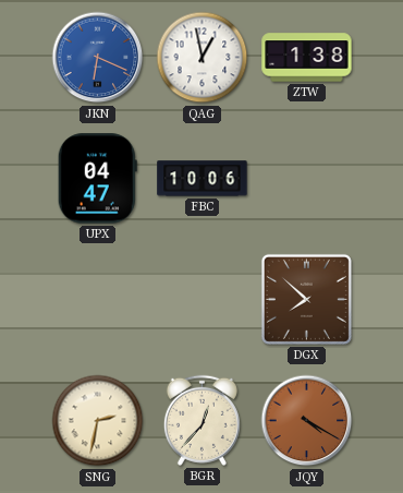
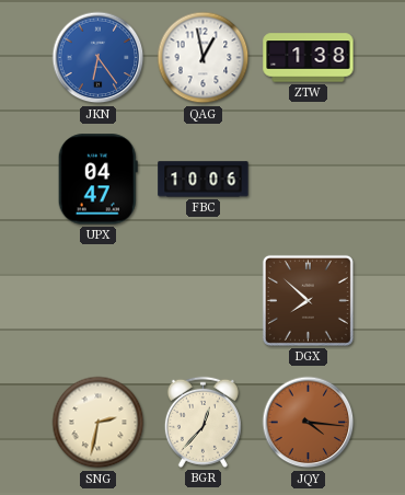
JKN: 6:19 -> 6:24 (99, 58)
JQY: 4:20 -> 4:16 (309, 423)
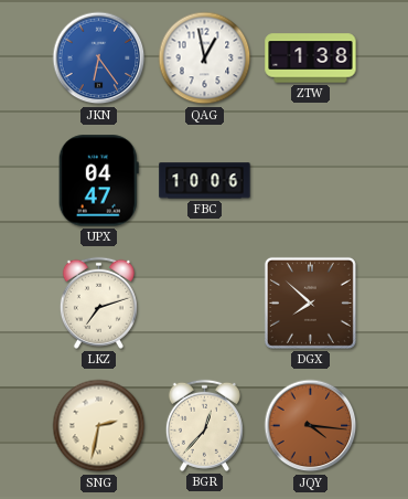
LKZ: none -> 7:12 (98, 302)
